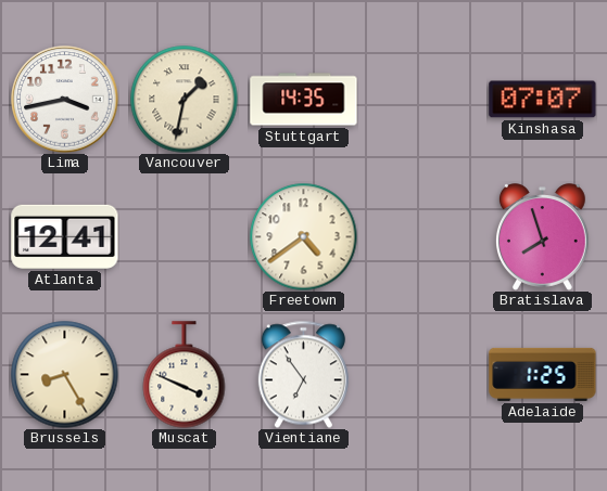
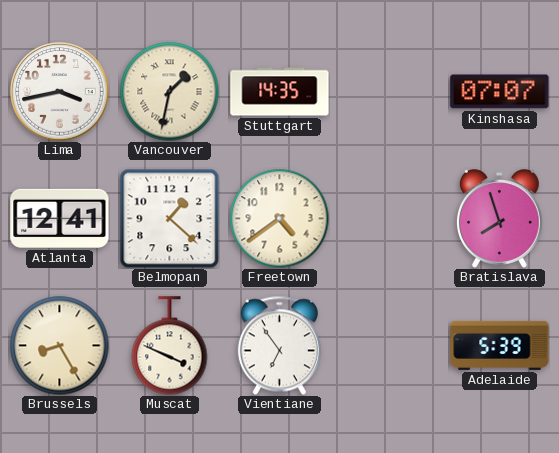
Belmopan: none -> 1:22 (169, 218)
Adelaide: 1:25 -> 5:39 (500, 345)
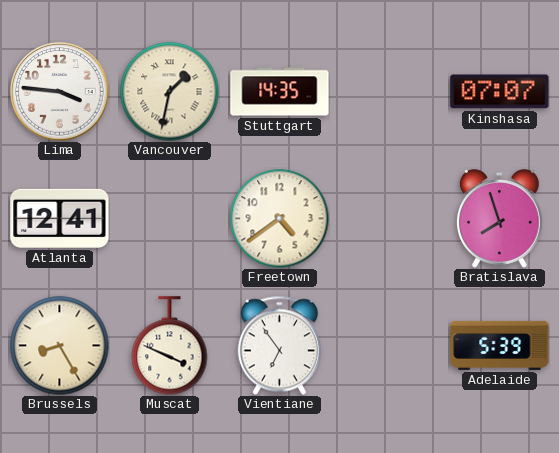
Lima: 3:43 -> 3:46 (60, 92)
Belmopan: 1:22 -> none (169, 218)
